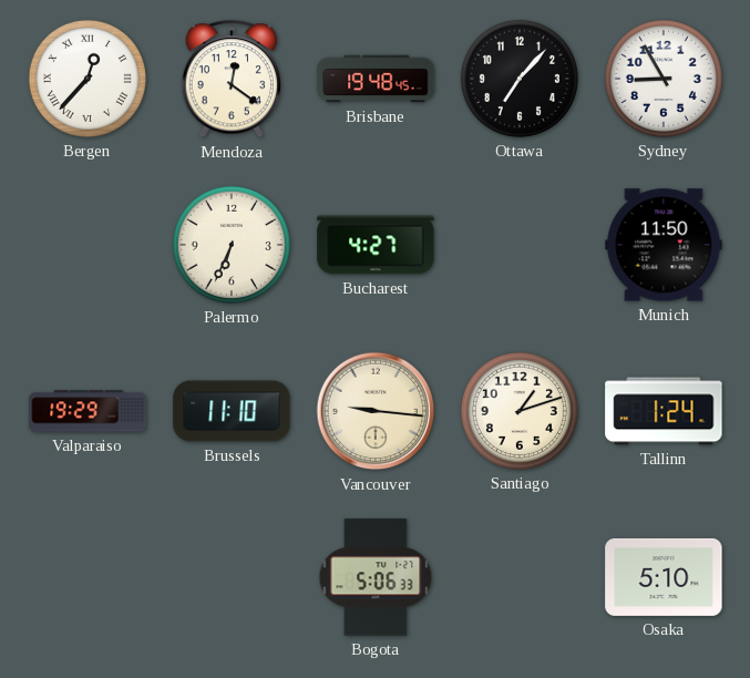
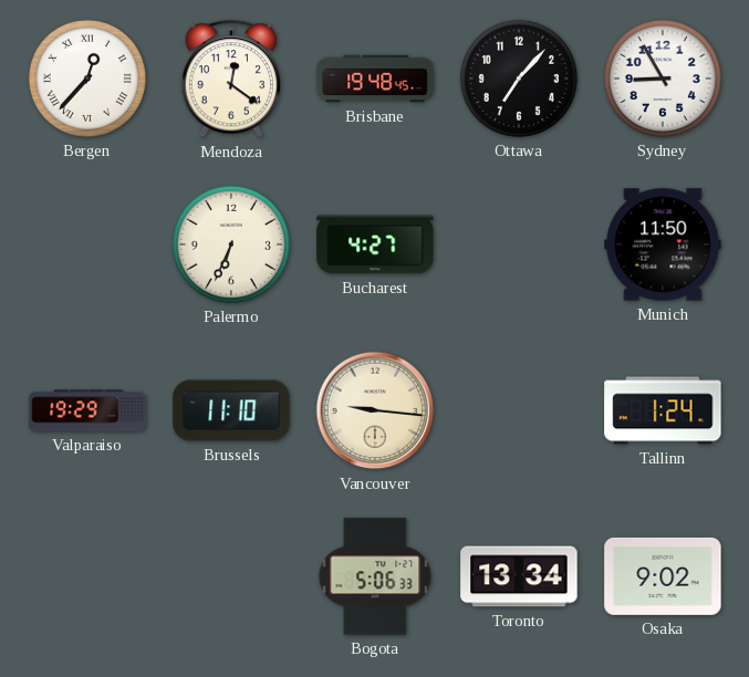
Santiago: 1:12 -> none (520, 411)
Toronto: none -> 13:34 (519, 576)
Osaka: 5:10 -> 9:02 (663, 576)
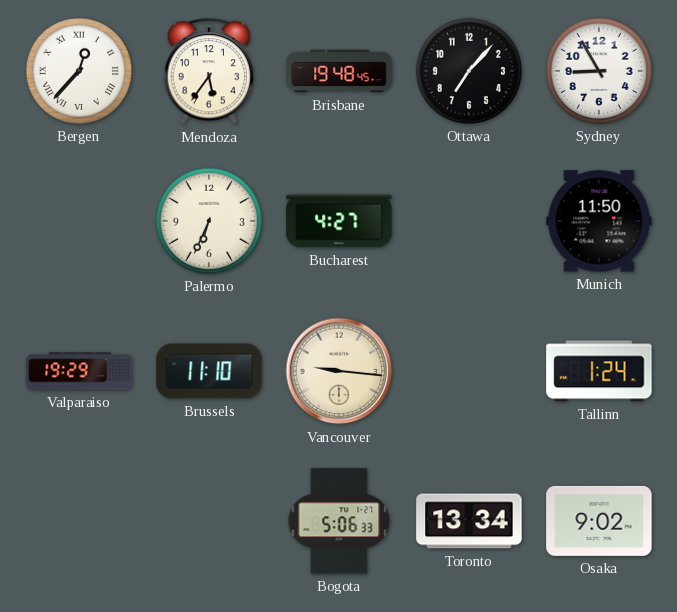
Mendoza: 12:21 -> 5:36 (208, 72)
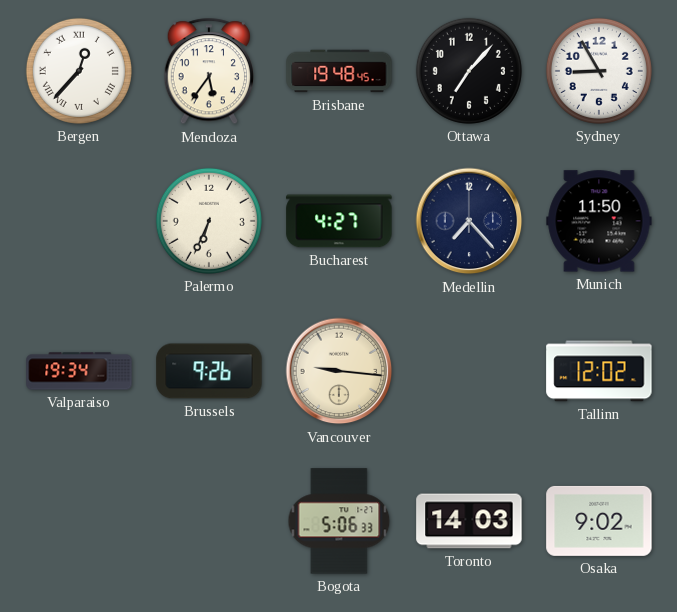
Medellin: none -> 7:23 (469, 221)
Valparaiso: 19:29 -> 19:34 (79, 371)
Brussels: 11:10 -> 9:26 (209, 371)
Tallinn: 1:24 -> 12:02 (599, 371)
Toronto: 13:34 -> 14:03 (469, 521)
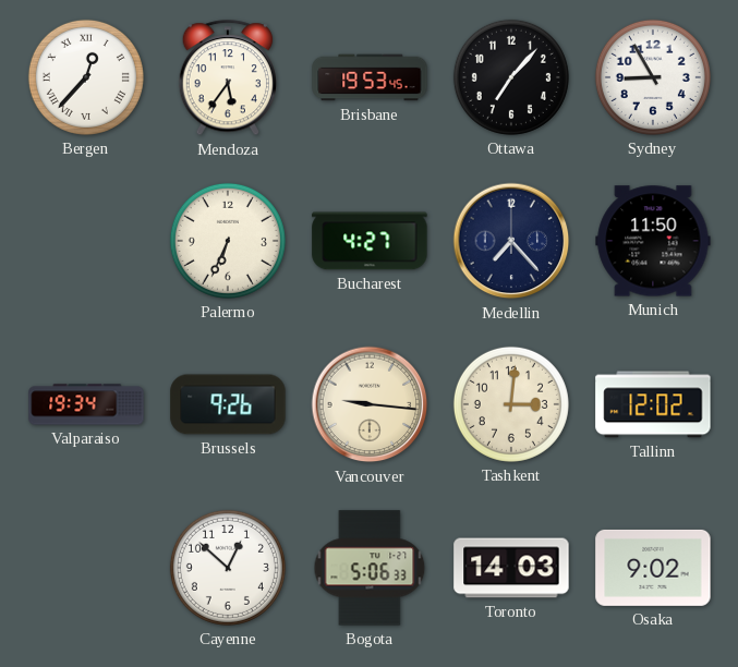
Brisbane: 19:48 -> 19:53 (370, 77)
Tashkent: none -> 3:01 (511, 404)
Cayenne: none -> 12:52 (228, 568)
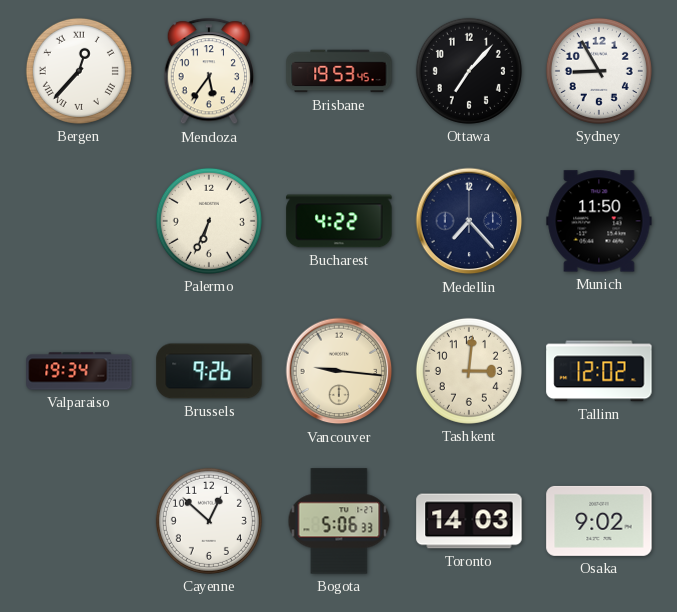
Bucharest: 4:27 -> 4:22 (339, 221)
